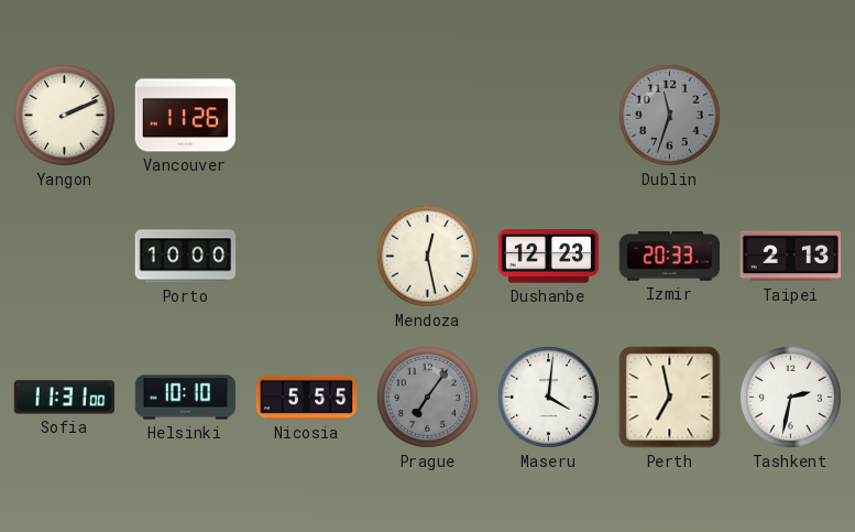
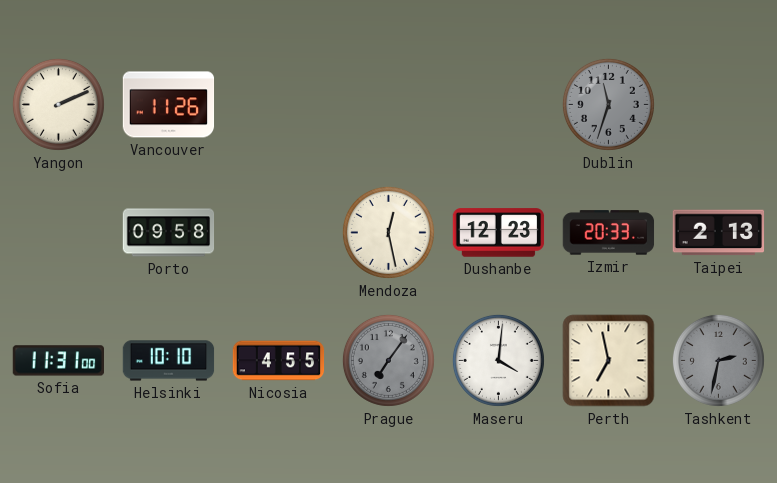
Porto: 10:00 -> 09:58 (169, 233)
Nicosia: 5:55 -> 4:55 (279, 361)
Tashkent dial: white -> grey (718, 360)
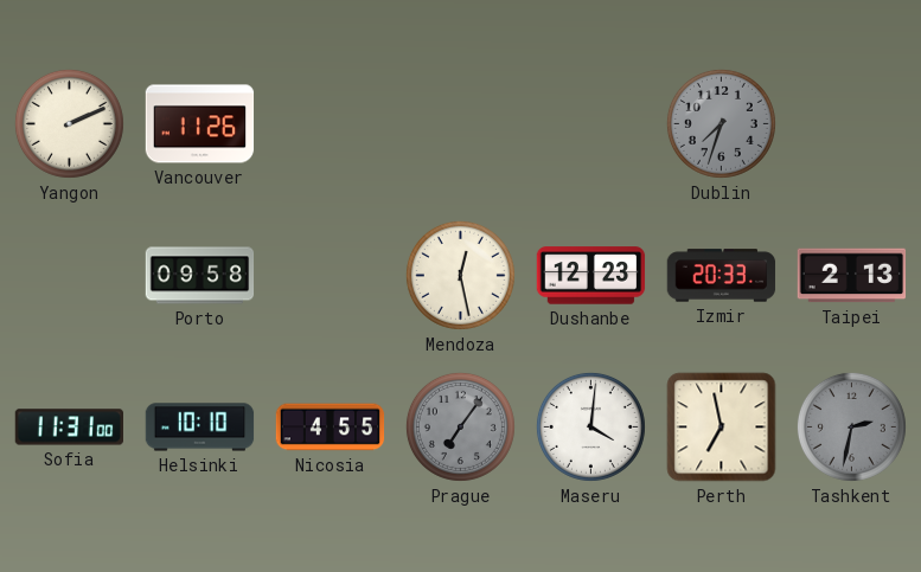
Dublin: 11:33 -> 7:33 (721, 123)
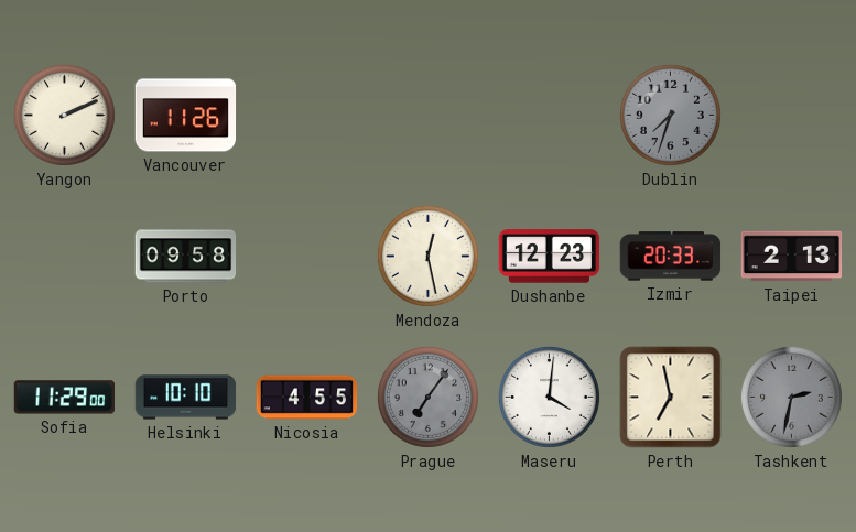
Sofia: 11:31 -> 11:29 (65, 398)
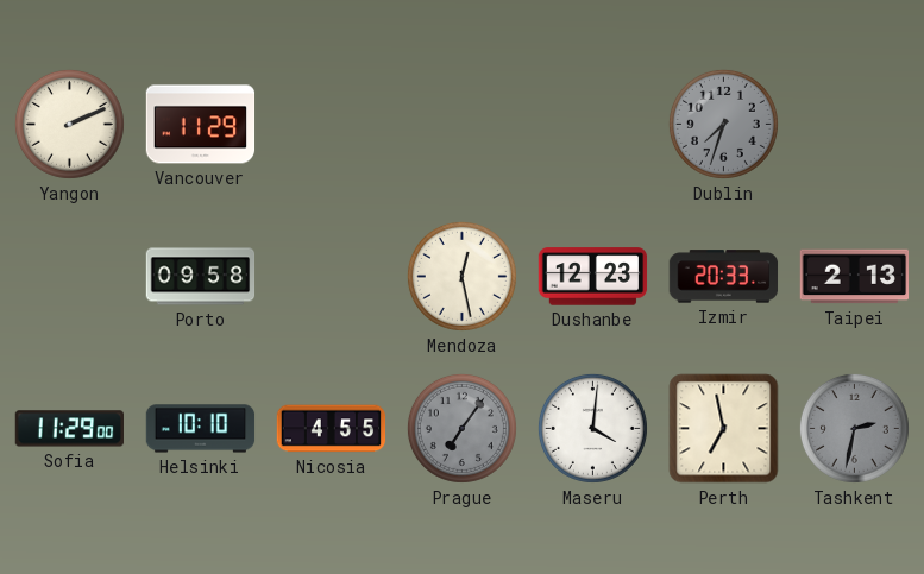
Vancouver: 11:26 -> 11:29 (201, 125)
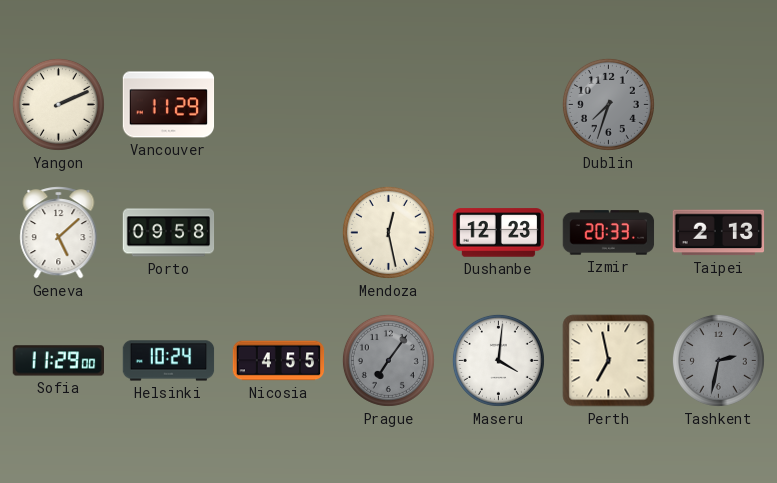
Geneva: none -> 5:08 (59, 233)
Helsinki: 10:10 -> 10:24 (169, 361)
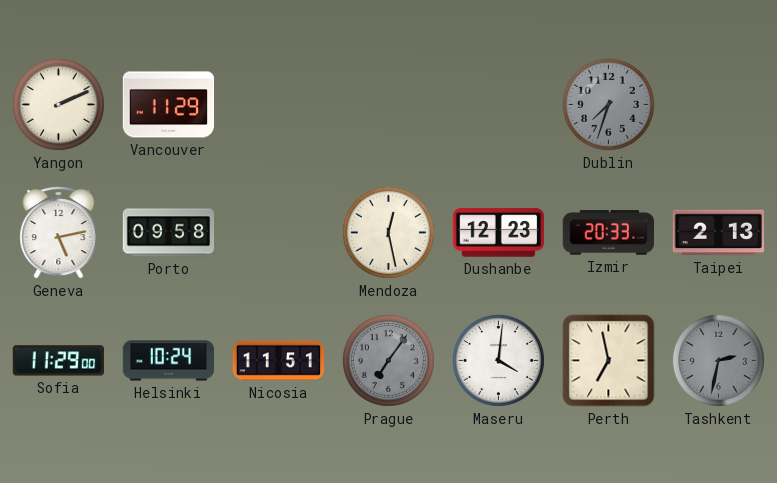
Geneva: 5:08 -> 5:13 (59, 233)
Nicosia: 4:55 -> 11:51 (279, 361)
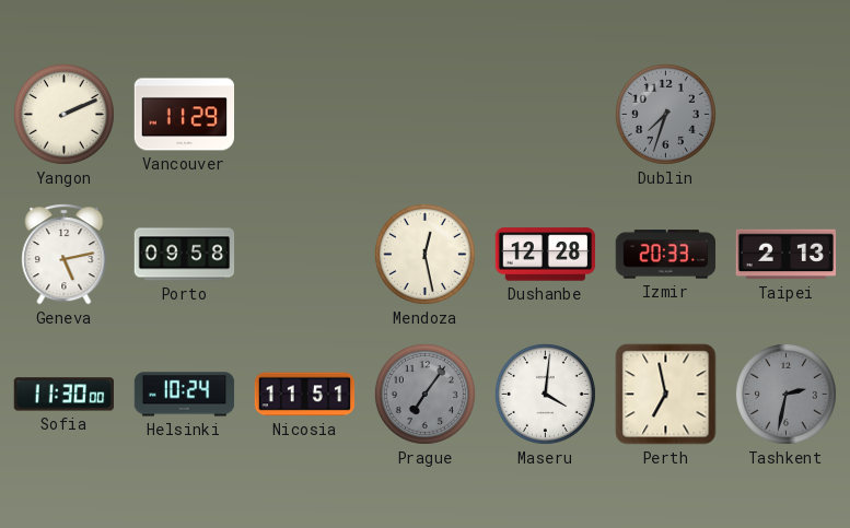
Dushanbe: 12:23 -> 12:28 (546, 255)
Sofia: 11:29 -> 11:30 (65, 395)
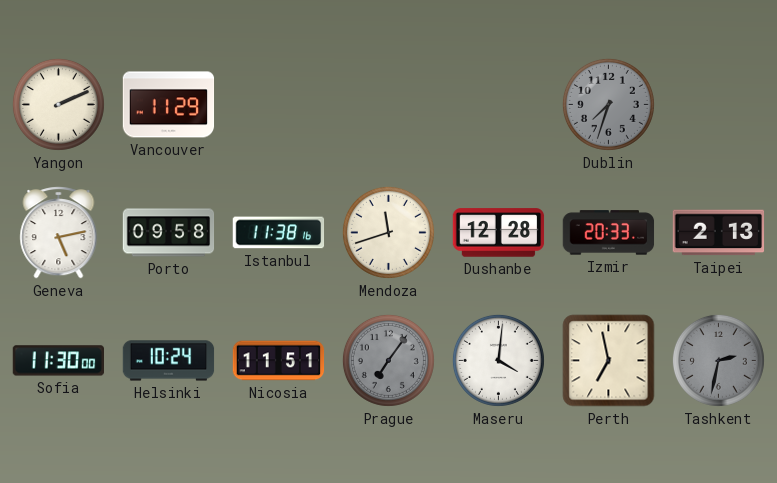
Istanbul: none -> 11:38 (279, 233)
Mendoza: 12:28 -> 11:42 (388, 232)
